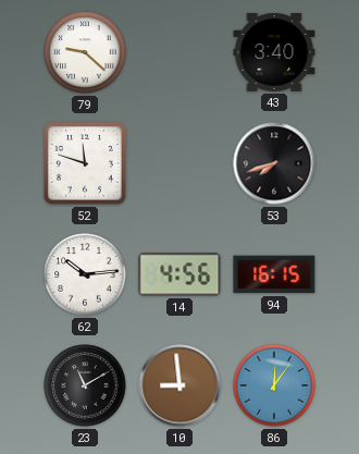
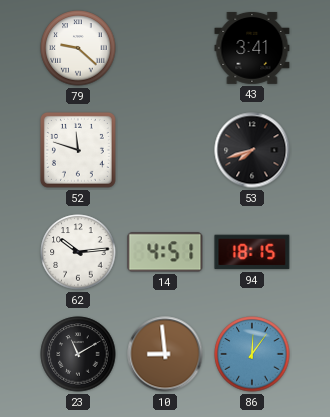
43: 3:40 -> 3:41 (252, 48)
14: 4:56 -> 4:51 (165, 252)
94: 16:15 -> 18:15 (252, 252)
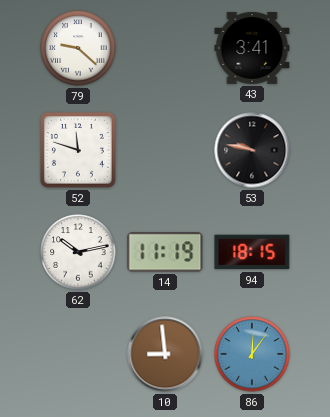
53: 7:42 -> 9:47 (252, 150)
62: 10:14 -> 10:13 (78, 252)
14: 4:51 -> 11:19 (165, 252)
23: 11:10 -> none (78, 354)
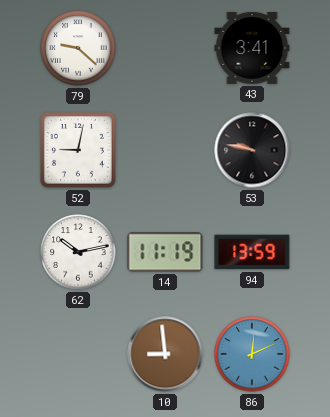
52: 11:48 -> 9:02 (78, 150)
94: 18:15 -> 13:59 (252, 252)
86: 12:06 -> 12:11 (252, 354)
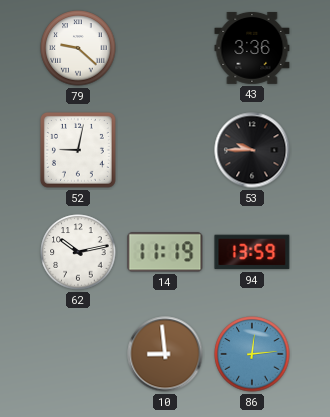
43: 3:41 -> 3:36 (252, 48)
53: 9:47 -> 9:45 (252, 150)
86: 12:11 -> 12:14 (252, 354)
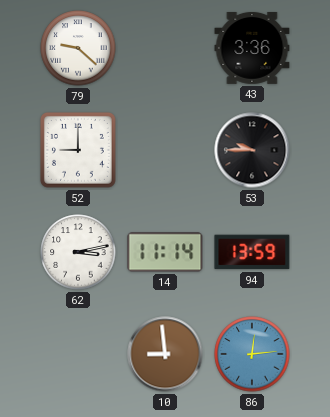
52: 9:02 -> 9:00 (78, 150)
62: 10:13 -> 3:13 (78, 252)
14: 11:19 -> 11:14 (165, 252)
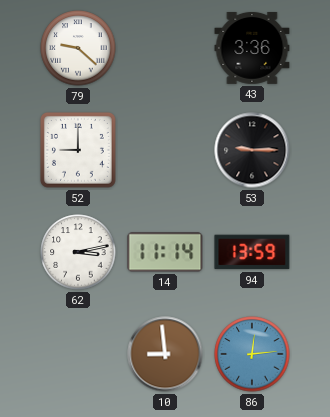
53: 9:45 -> 9:15 (252, 150)
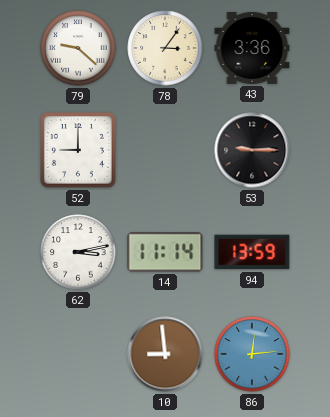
78: none -> 3:06 (165, 48)
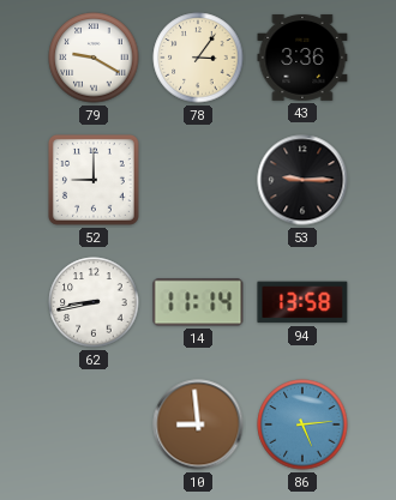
79: 9:22 -> 9:20 (94, 58)
62: 3:13 -> 8:43 (94, 302)
94: 13:59 -> 13:58 (302, 302)
86: 12:14 -> 5:14 (302, 424)
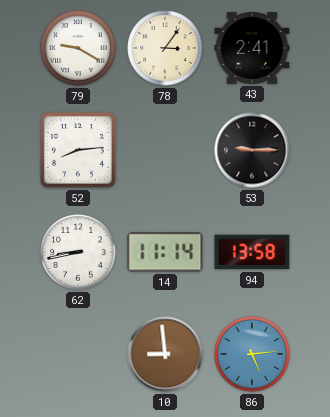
43: 3:36 -> 2:41 (252, 48)
52: 9:00 -> 8:14 (78, 150)
